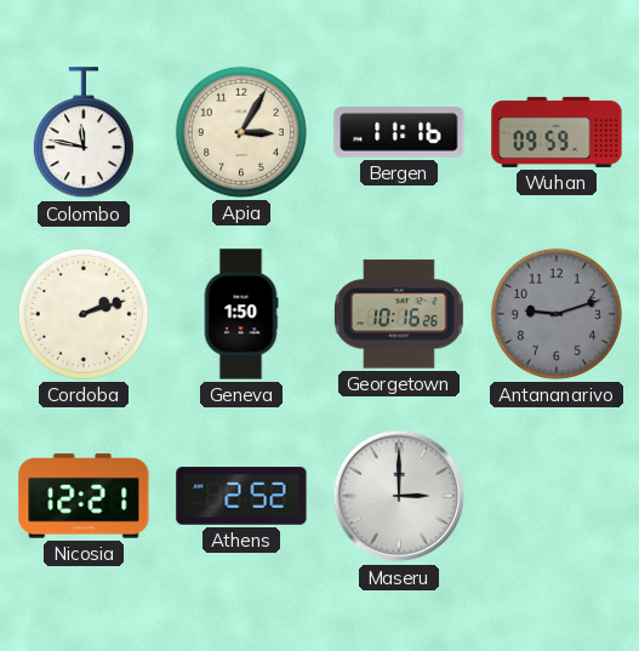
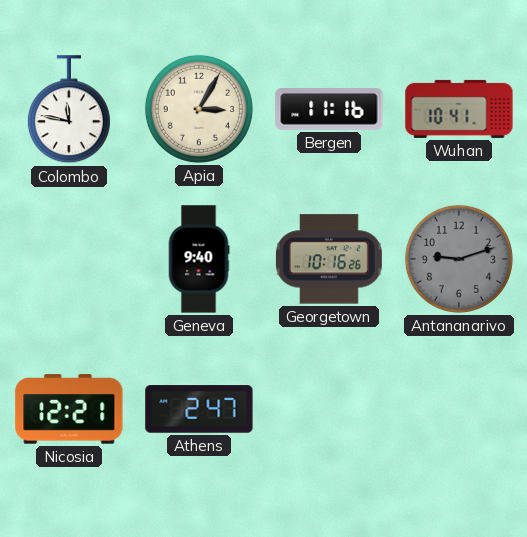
Wuhan: 09:59 -> 10:41 (459, 109)
Cordoba: 2:12 -> none (84, 314)
Geneva: 1:50 -> 9:40 (199, 259)
Athens: 2:52 -> 2:47 (199, 409)
Maseru: 3:00 -> none (399, 496)
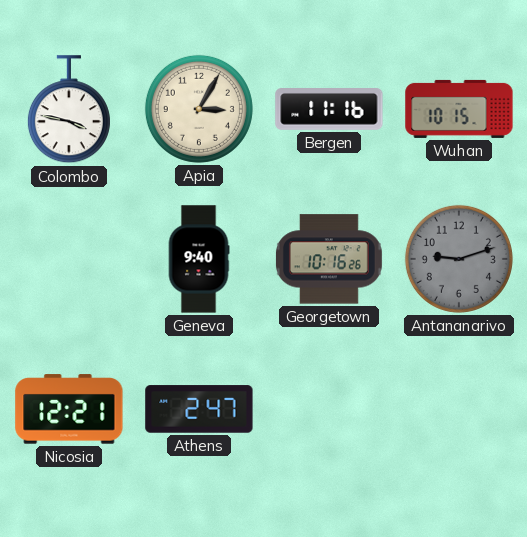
Colombo: 11:47 -> 3:47 (69, 110)
Wuhan: 10:41 -> 10:15 (459, 109)
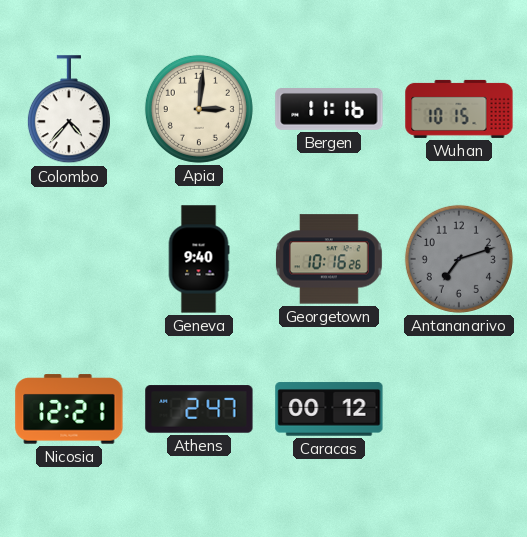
Colombo: 3:47 -> 4:37 (69, 110)
Apia: 3:05 -> 3:01 (199, 109)
Antananarivo: 9:12 -> 7:12 (459, 259)
Caracas: none -> 00:12 (329, 409)
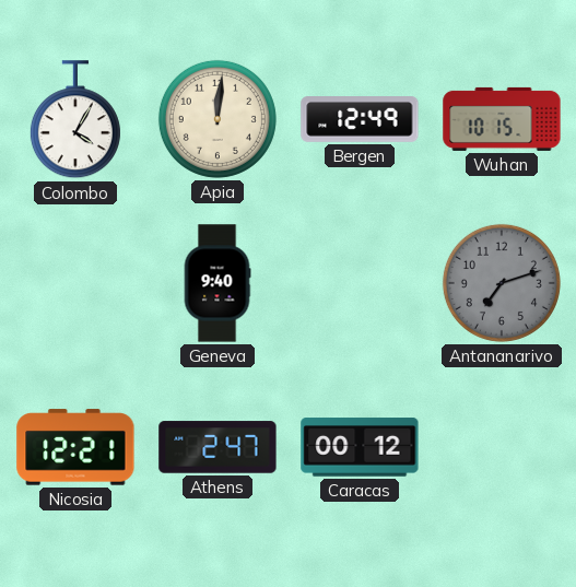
Colombo: 4:37 -> 4:05 (75, 120)
Apia: 3:01 -> 12:01 (218, 119)
Bergen: 11:16 -> 12:49 (360, 120)
Georgetown: 10:16 -> none (329, 259)
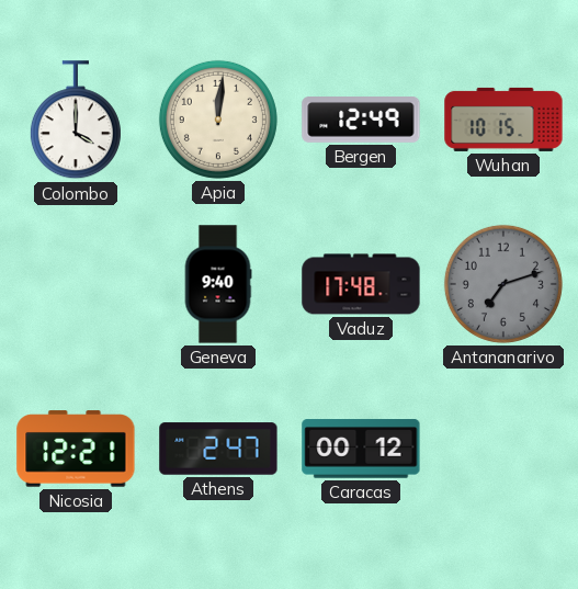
Colombo: 4:05 -> 4:00 (76, 121)
Vaduz: none -> 17:48 (361, 284)
